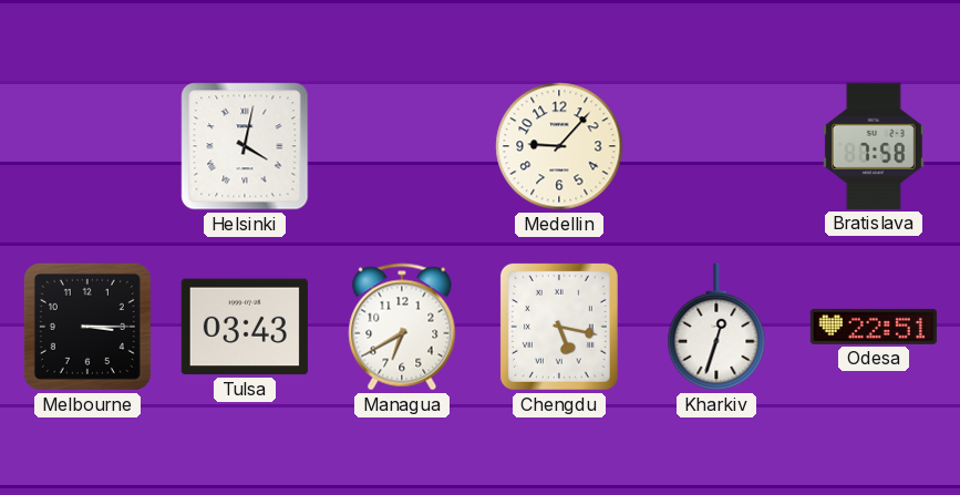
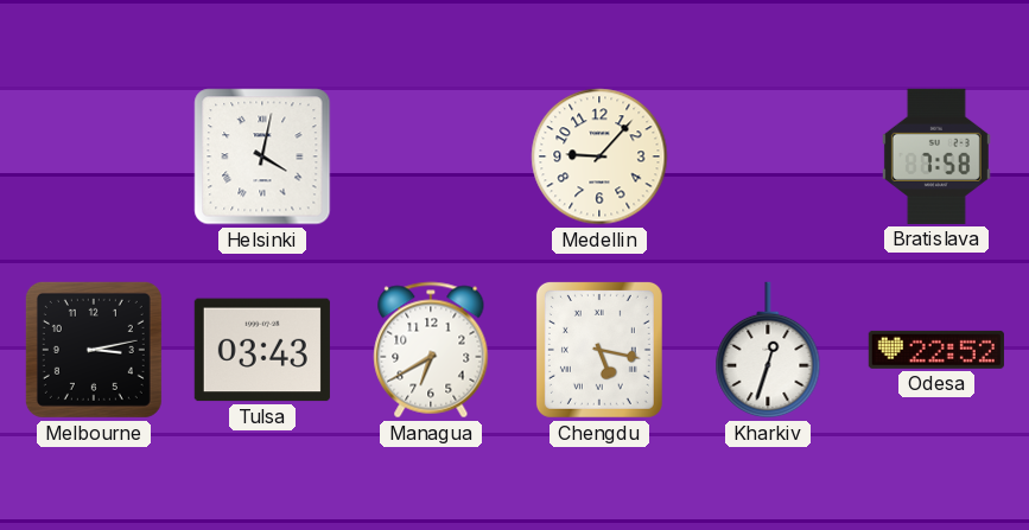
Melbourne: 3:15 -> 3:13 (94, 350)
Odesa: 22:51 -> 22:52 (936, 350)
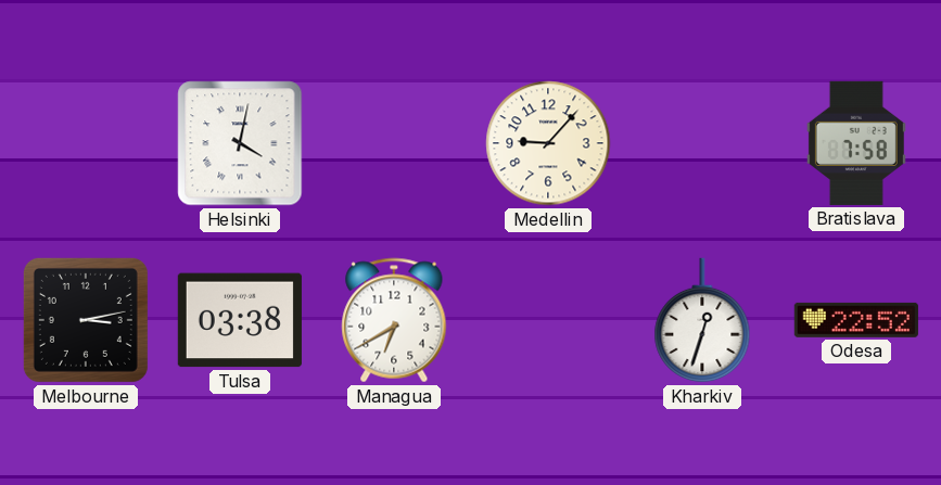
Tulsa: 03:43 -> 03:38 (240, 320)
Chengdu: 5:17 -> none (599, 350)
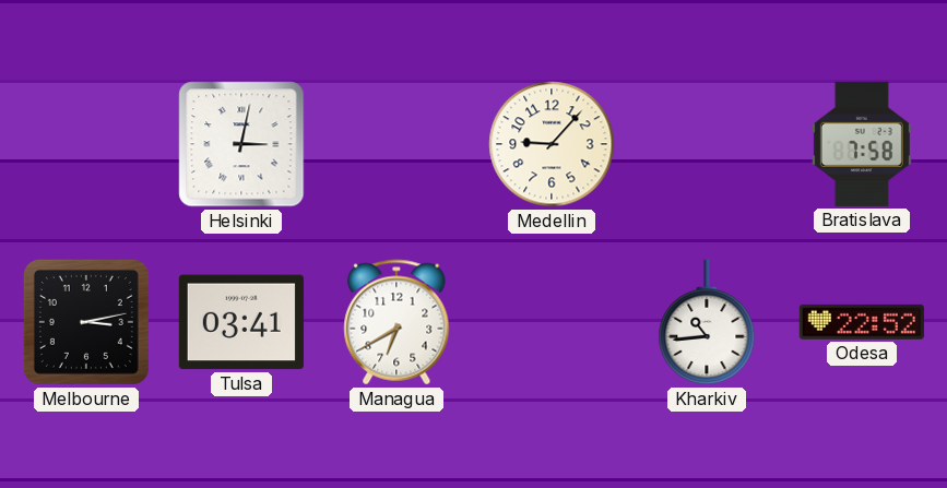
Helsinki: 4:02 -> 3:02 (241, 144)
Tulsa: 03:38 -> 03:41 (241, 322)
Kharkiv: 12:33 -> 10:44 (707, 322)
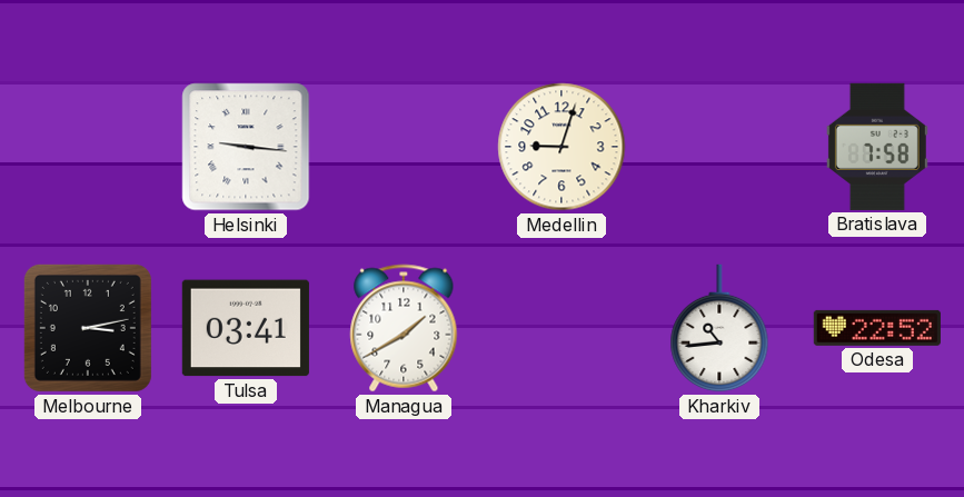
Helsinki: 3:02 -> 9:16 (246, 147)
Medellin: 9:07 -> 9:03 (561, 147)
Managua: 6:40 -> 1:40 (404, 328)
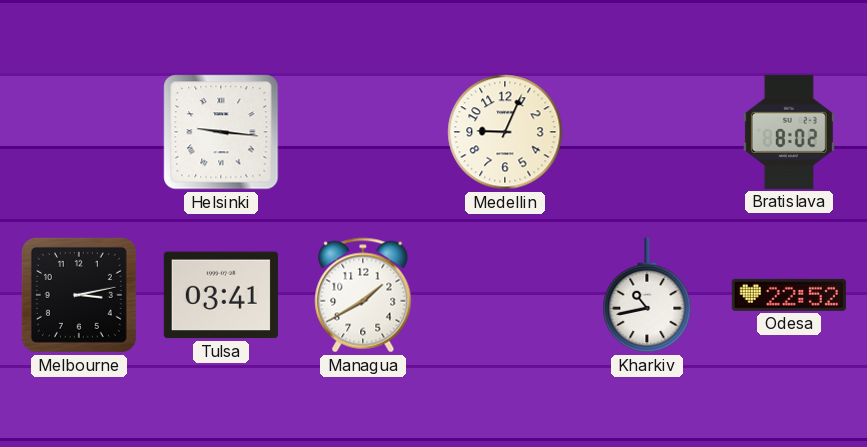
Medellin: 9:03 -> 9:04 (505, 132)
Bratislava: 7:58 -> 8:02 (789, 132)
Kharkiv: 10:44 -> 10:43 (647, 295)
